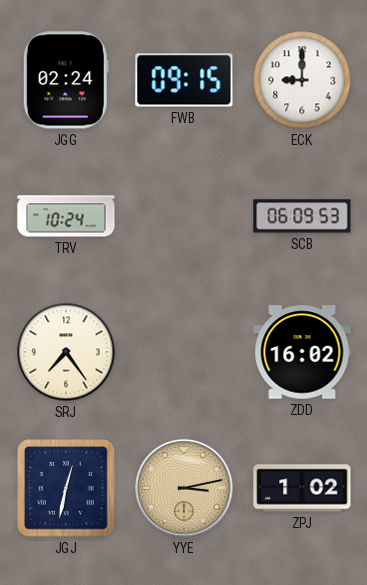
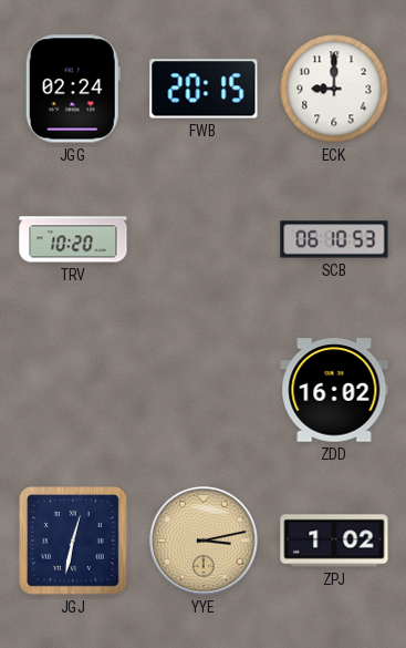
FWB: 09:15 -> 20:15 (204, 89)
TRV: 10:24 -> 10:20 (73, 239)
SCB: 06:09 -> 06:10 (334, 239)
SRJ: 7:24 -> none (66, 352)
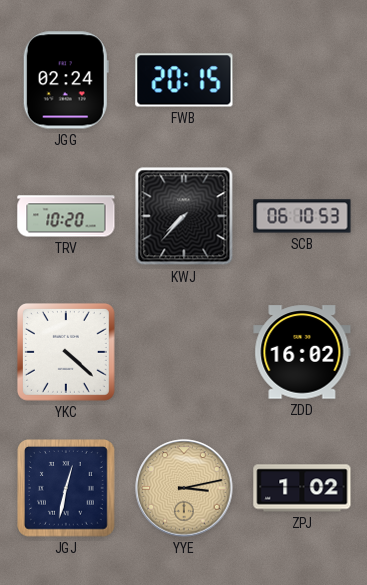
ECK: 9:00 -> none (334, 89)
KWJ: none -> 7:37 (184, 216)
YKC: none -> 4:22 (66, 352)
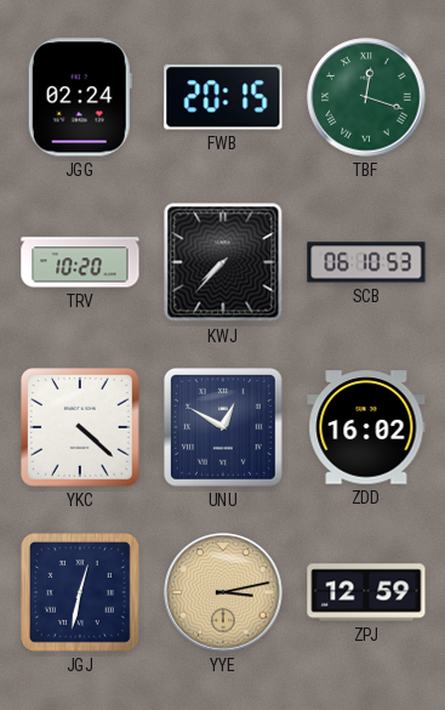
TBF: none -> 12:18 (366, 97)
UNU: none -> 12:50 (223, 427)
ZPJ: 1:02 -> 12:59 (366, 592)
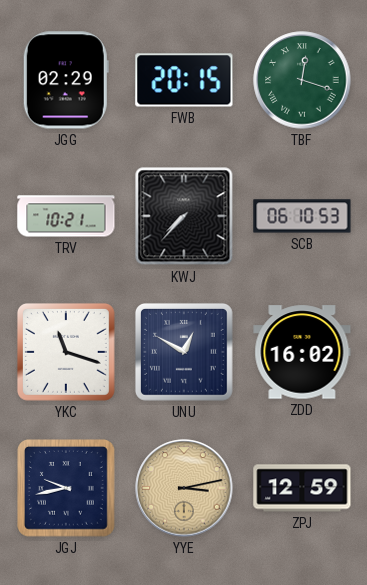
JGG: 02:24 -> 02:29 (66, 80)
TRV: 10:20 -> 10:21 (66, 216)
YKC: 4:22 -> 11:18 (66, 352)
JGJ: 12:32 -> 9:43 (67, 489)
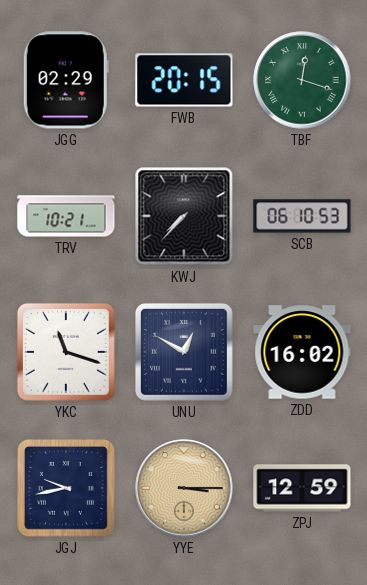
YYE: 3:13 -> 3:15 (184, 488)
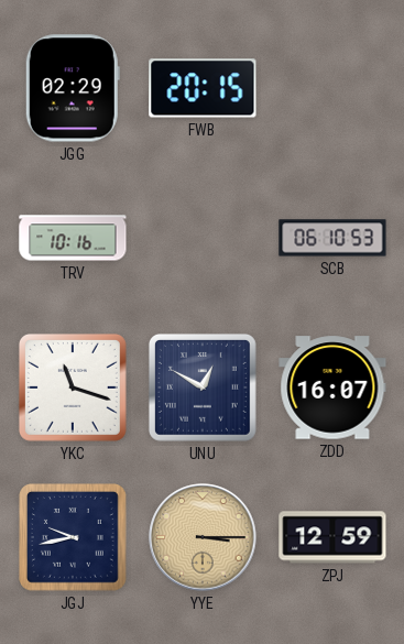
TBF: 12:18 -> none (302, 80)
TRV: 10:21 -> 10:16 (73, 238)
KWJ: 7:37 -> none (184, 216)
ZDD: 16:02 -> 16:07 (332, 388)
